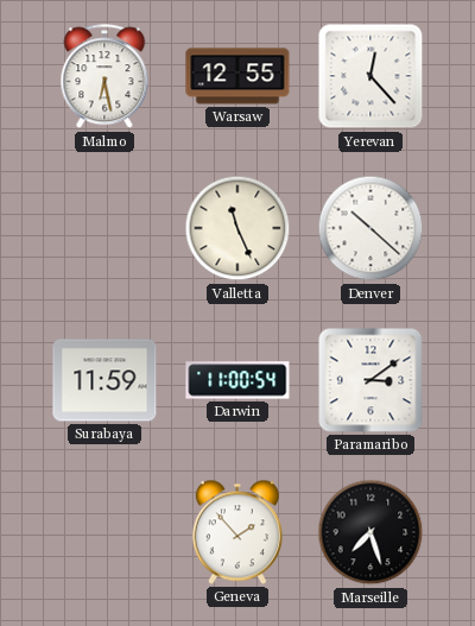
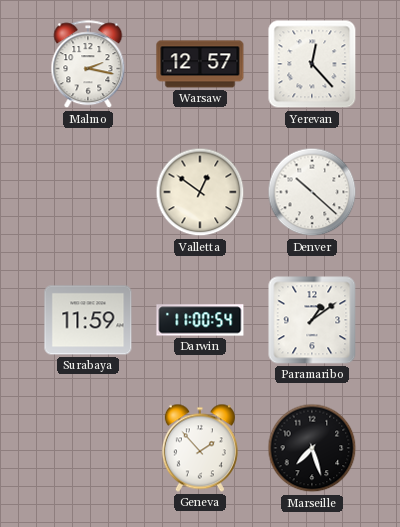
Malmo: 6:28 -> 2:17 (88, 65)
Warsaw: 12:55 -> 12:57 (200, 64)
Valletta: 11:26 -> 12:51 (200, 192)
Paramaribo: 3:09 -> 1:09 (312, 320)
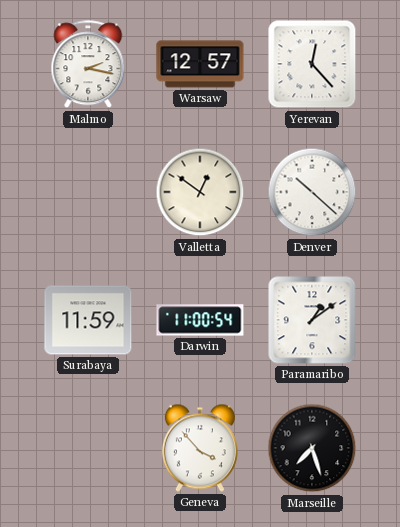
Geneva: 1:53 -> 3:53 (200, 448)
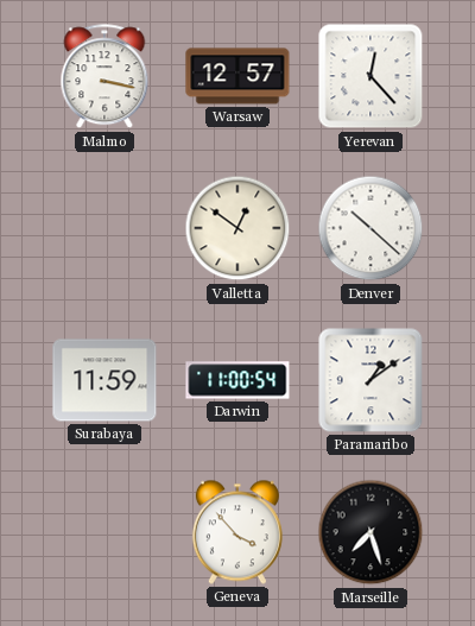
Malmo: 2:17 -> 3:17 (104, 77)
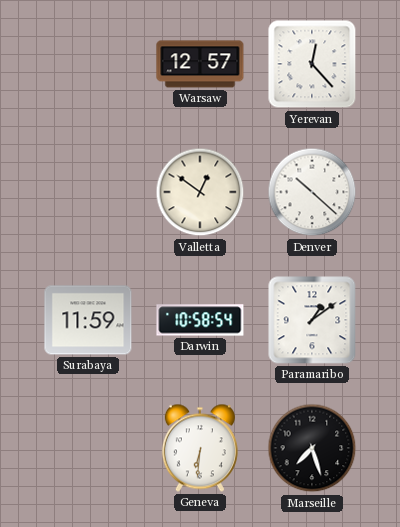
Malmo: 3:17 -> none (104, 77)
Darwin: 11:00 -> 10:58 (200, 320)
Geneva: 3:53 -> 6:31 (200, 448)
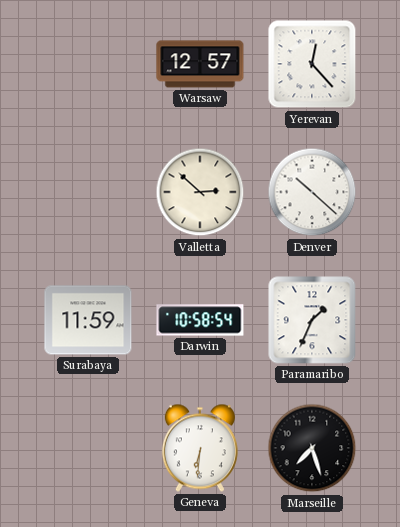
Valletta: 12:51 -> 2:52 (200, 192)
Paramaribo: 1:09 -> 1:34 (312, 320)
